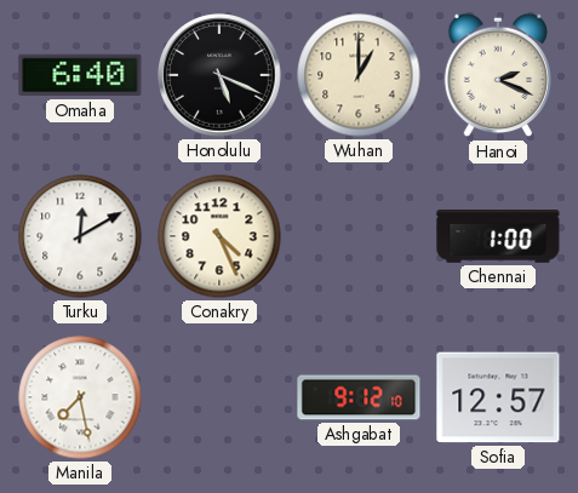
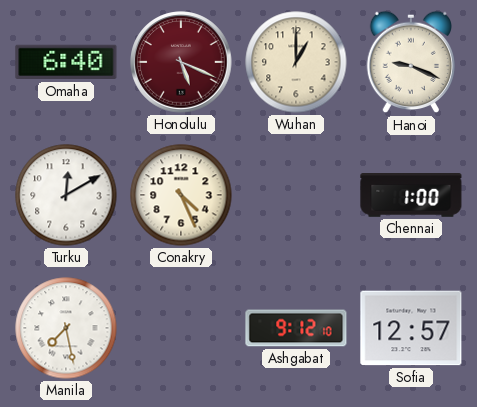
Honolulu dial: black -> burgundy (181, 62)
Hanoi: 2:19 -> 9:19 (410, 62)
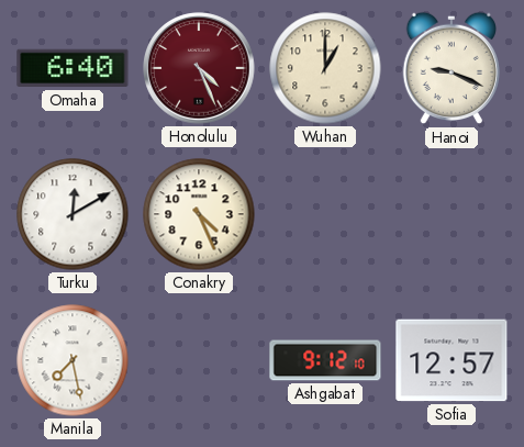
Honolulu: 5:19 -> 4:26 (199, 68)
Chennai: 1:00 -> none (411, 195)
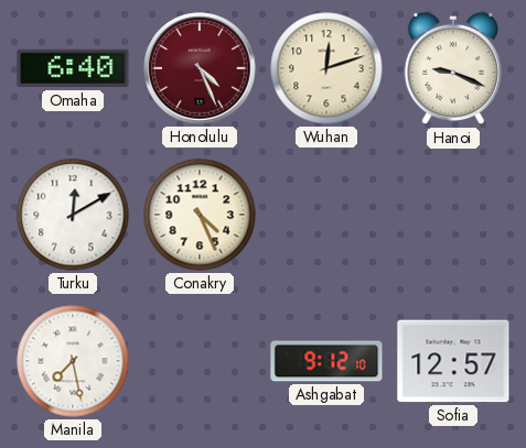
Wuhan: 1:00 -> 12:12 (326, 68)
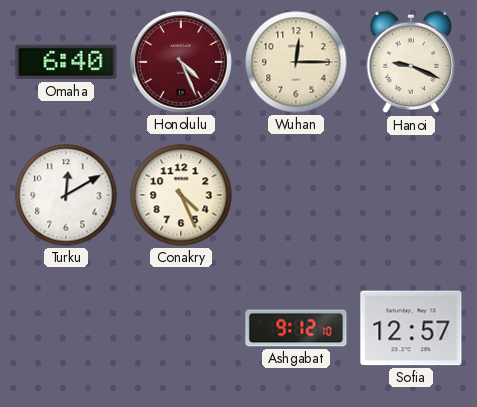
Wuhan: 12:12 -> 12:15 (296, 62)
Manila: 7:28 -> none (73, 361)
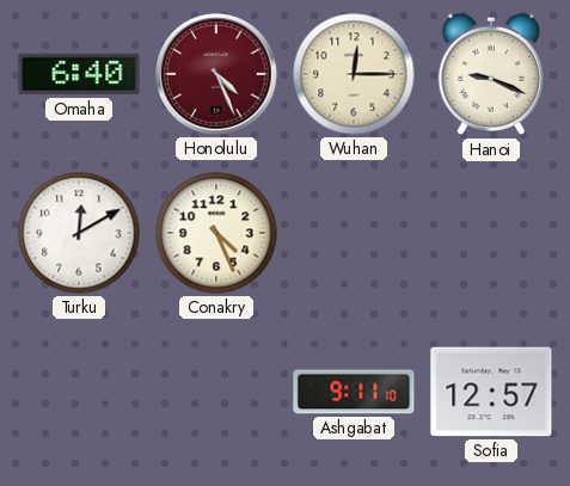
Ashgabat: 9:12 -> 9:11 (354, 392)
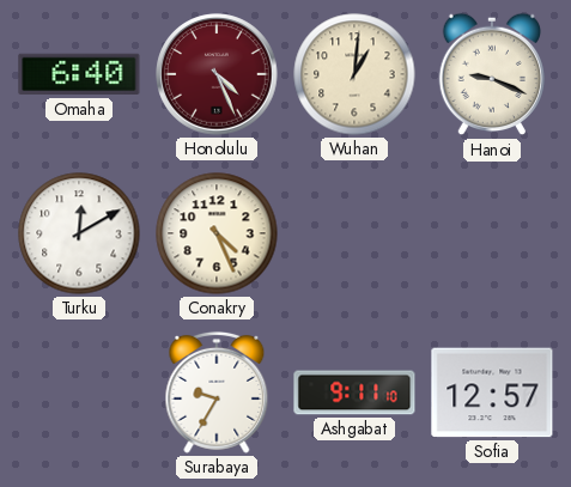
Wuhan: 12:15 -> 1:01 (354, 74)
Surabaya: none -> 9:35 (217, 392)
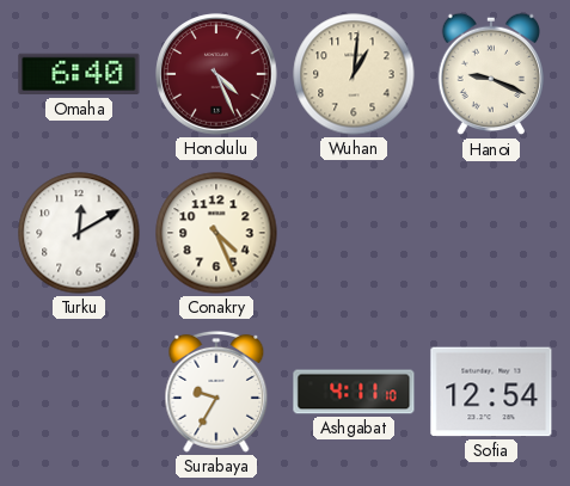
Ashgabat: 9:11 -> 4:11 (354, 392)
Sofia: 12:57 -> 12:54 (491, 392)
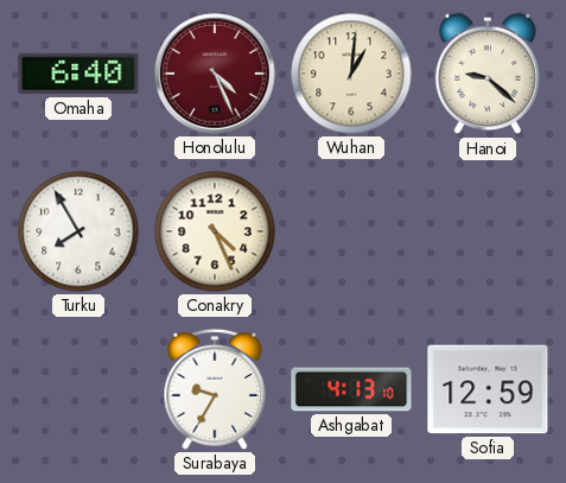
Hanoi: 9:19 -> 9:22 (486, 74)
Turku: 12:10 -> 7:55 (78, 231)
Ashgabat: 4:11 -> 4:13 (351, 389)
Sofia: 12:54 -> 12:59 (488, 389)
